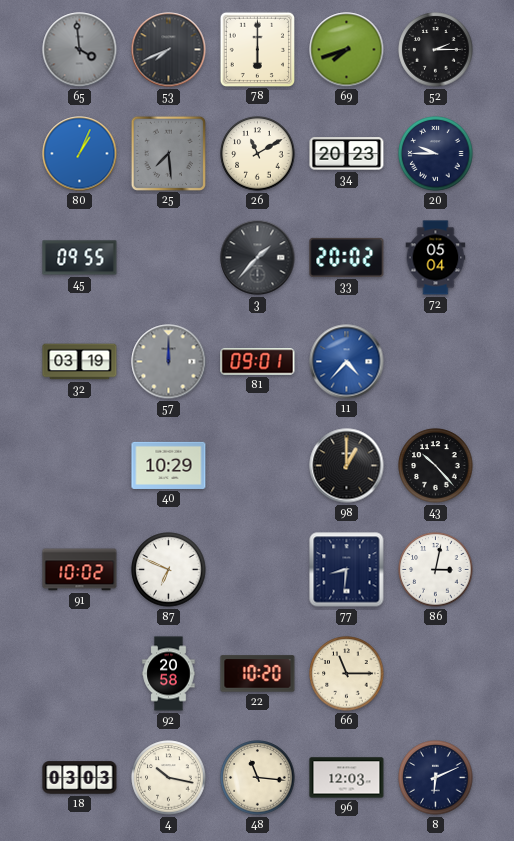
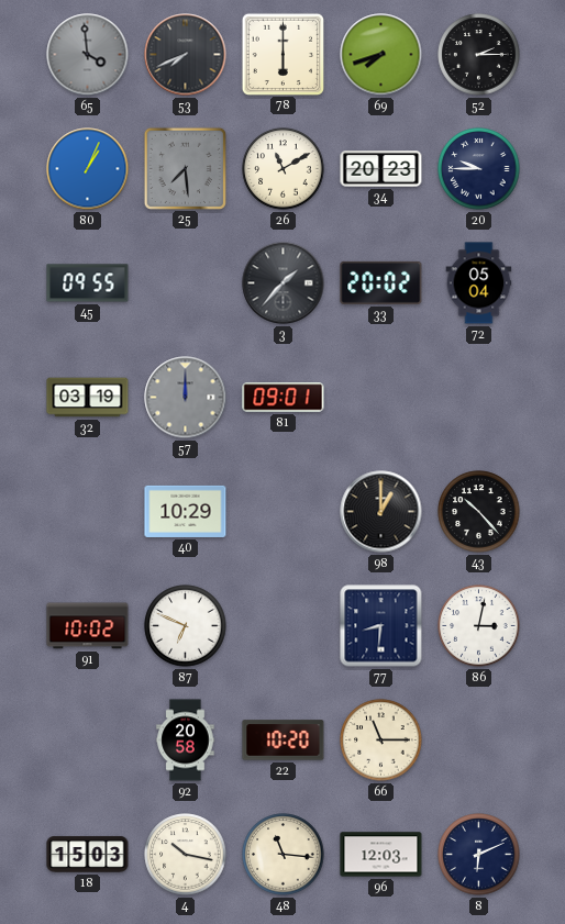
11: 4:37 -> none (347, 362)
18: 03:03 -> 15:03 (88, 855)
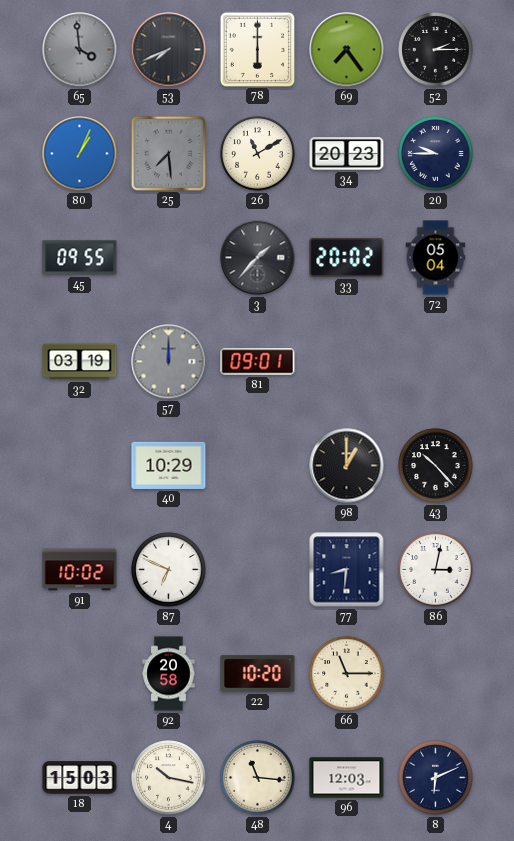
69: 7:42 -> 7:24 (347, 50)
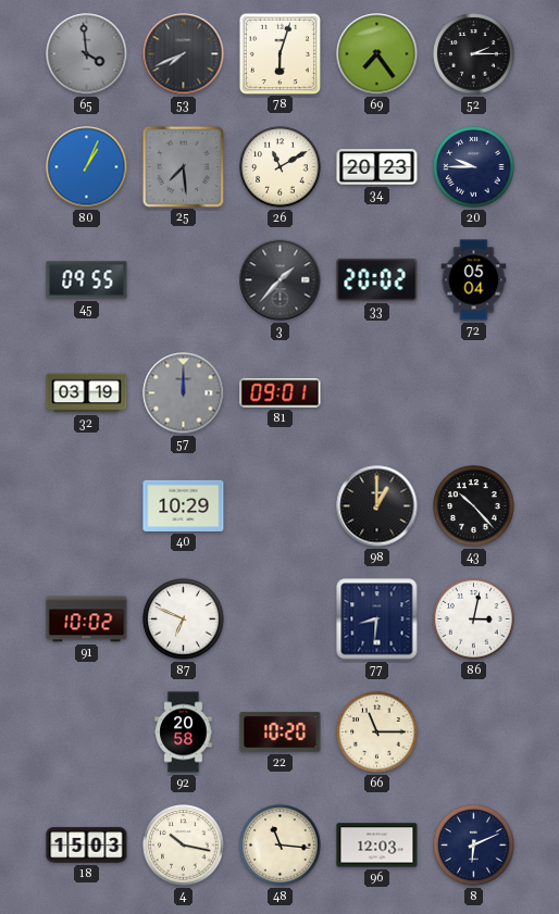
78: 6:00 -> 6:03 (279, 53)
